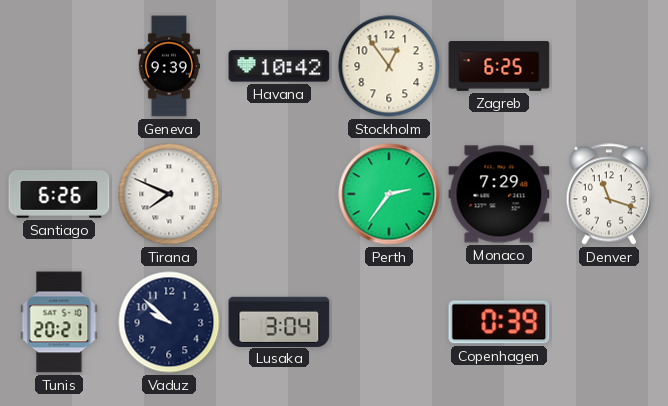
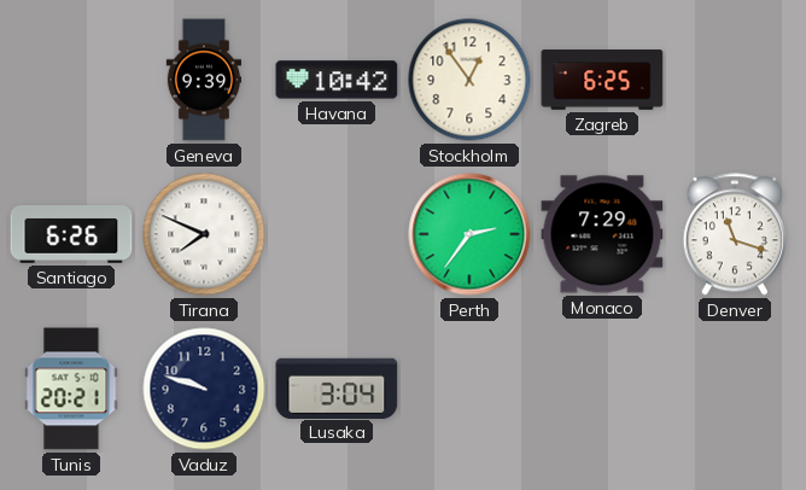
Vaduz: 9:52 -> 9:48 (204, 389)
Copenhagen: 0:39 -> none (499, 322)
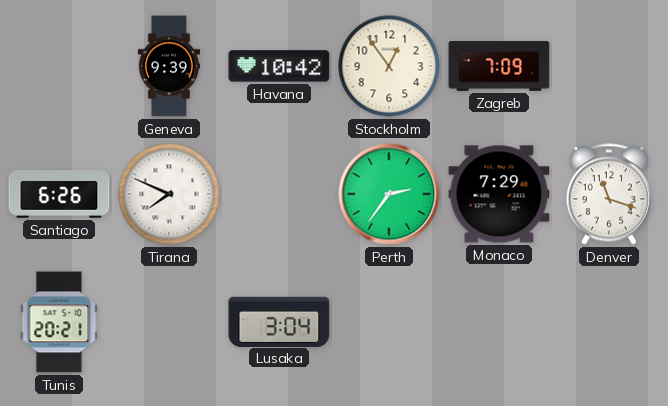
Zagreb: 6:25 -> 7:09 (499, 66)
Vaduz: 9:48 -> none (204, 389)
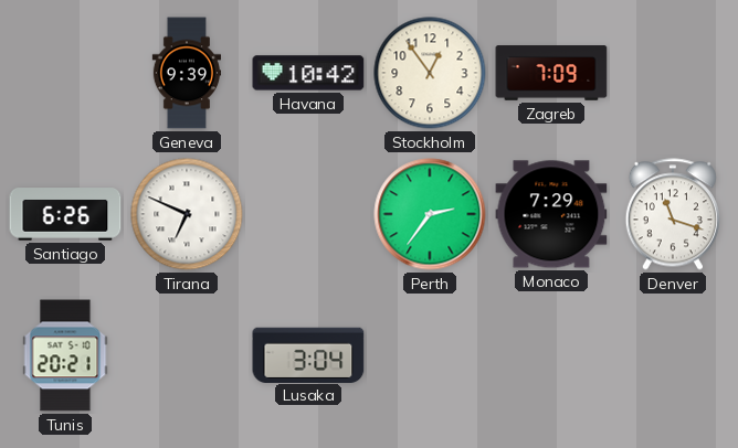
Tirana: 7:49 -> 6:49 (187, 214)
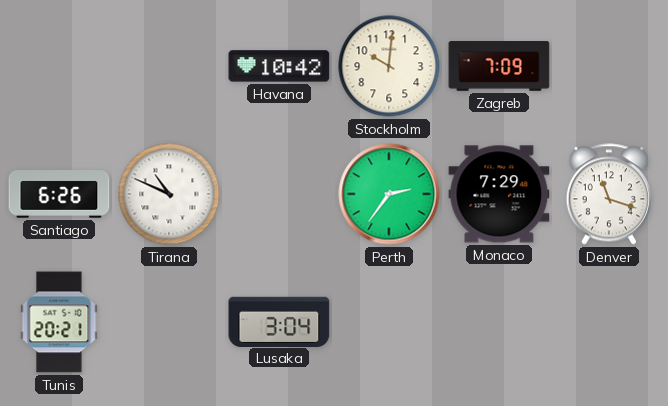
Geneva: 9:39 -> none (186, 73)
Stockholm: 12:54 -> 10:01 (389, 66)
Tirana: 6:49 -> 10:49 (169, 194)
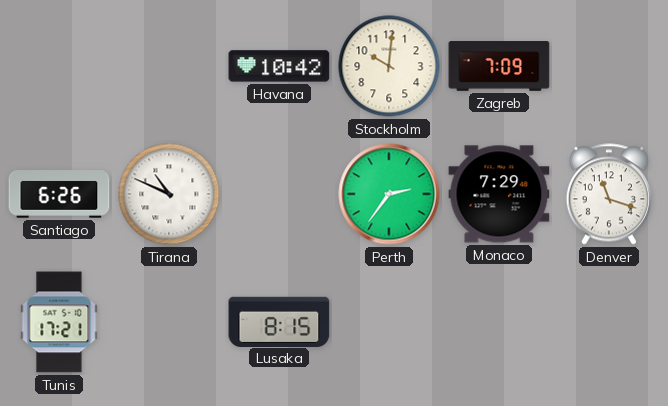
Tunis: 20:21 -> 17:21 (59, 322)
Lusaka: 3:04 -> 8:15 (279, 321)
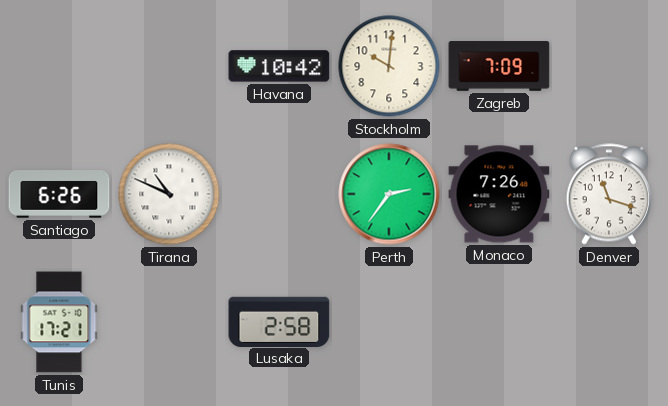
Monaco: 7:29 -> 7:26 (499, 194)
Lusaka: 8:15 -> 2:58 (279, 321)
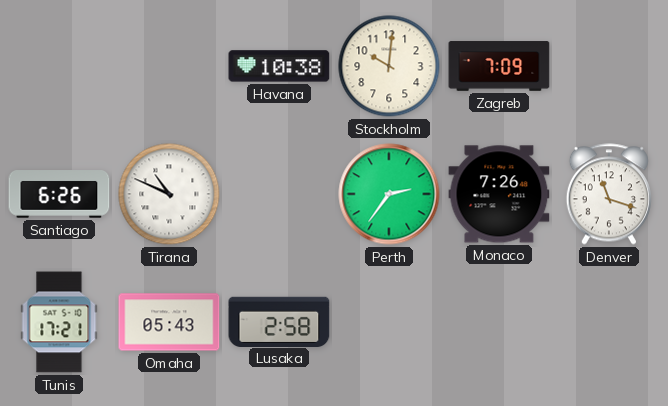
Havana: 10:42 -> 10:38 (279, 66)
Omaha: none -> 05:43 (169, 322)
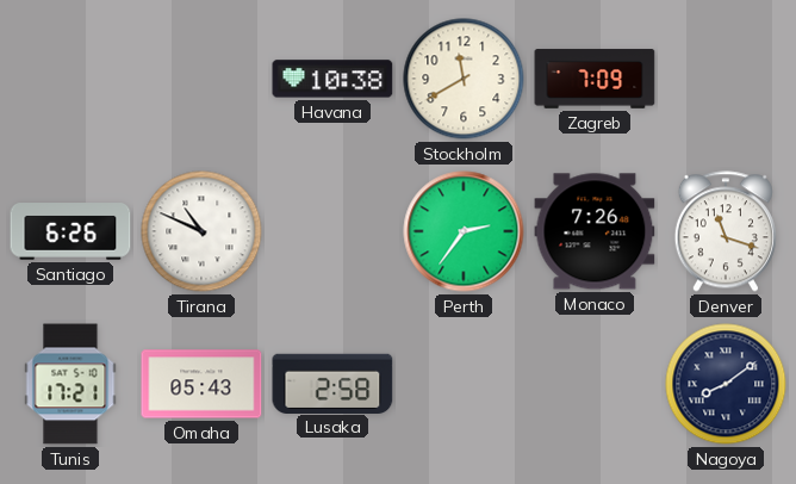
Stockholm: 10:01 -> 11:40 (464, 79)
Nagoya: none -> 8:09 (726, 384)
